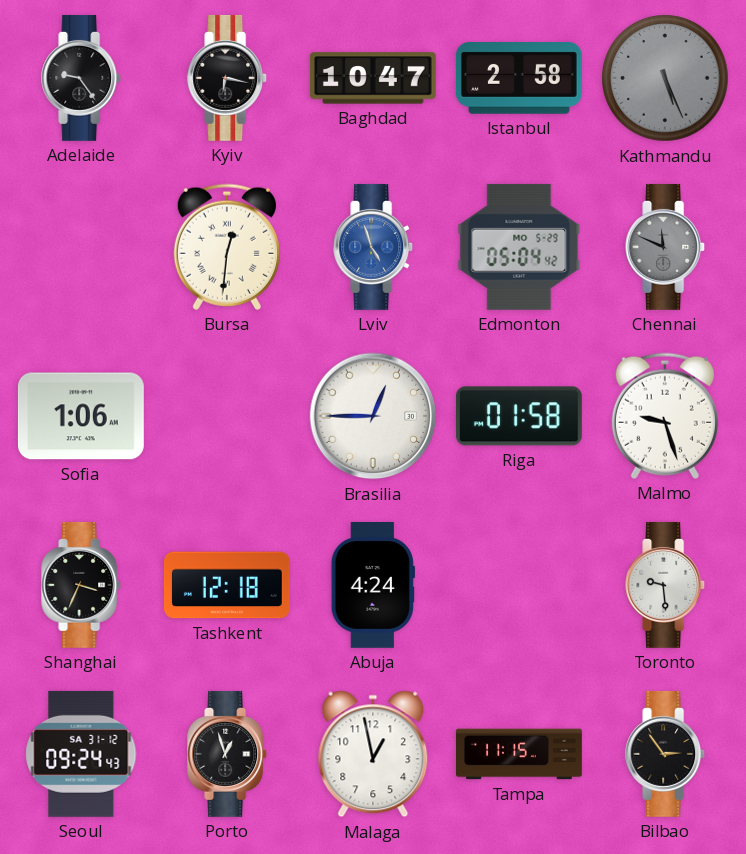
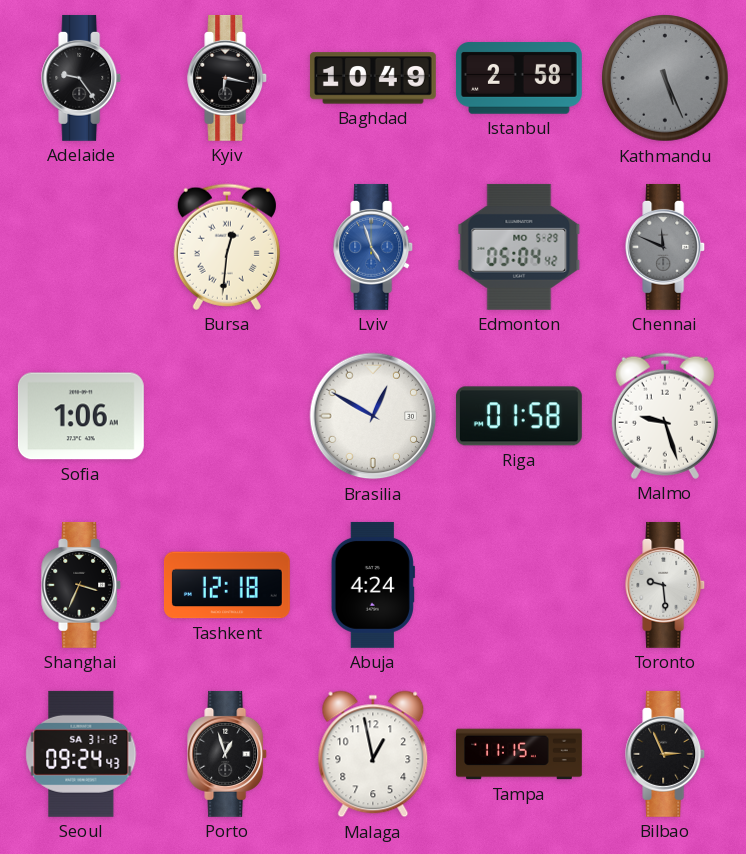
Baghdad: 10:47 -> 10:49 (373, 78)
Brasilia: 12:45 -> 12:50 (373, 416)
Bilbao: 2:54 -> 2:56 (666, 754)
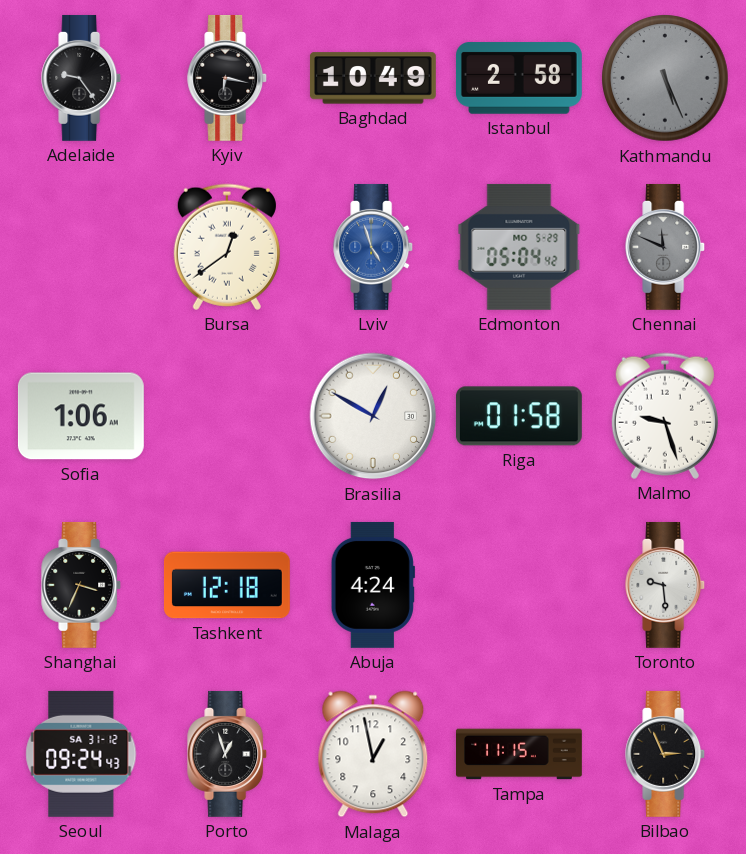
Bursa: 12:31 -> 12:39 (227, 247)
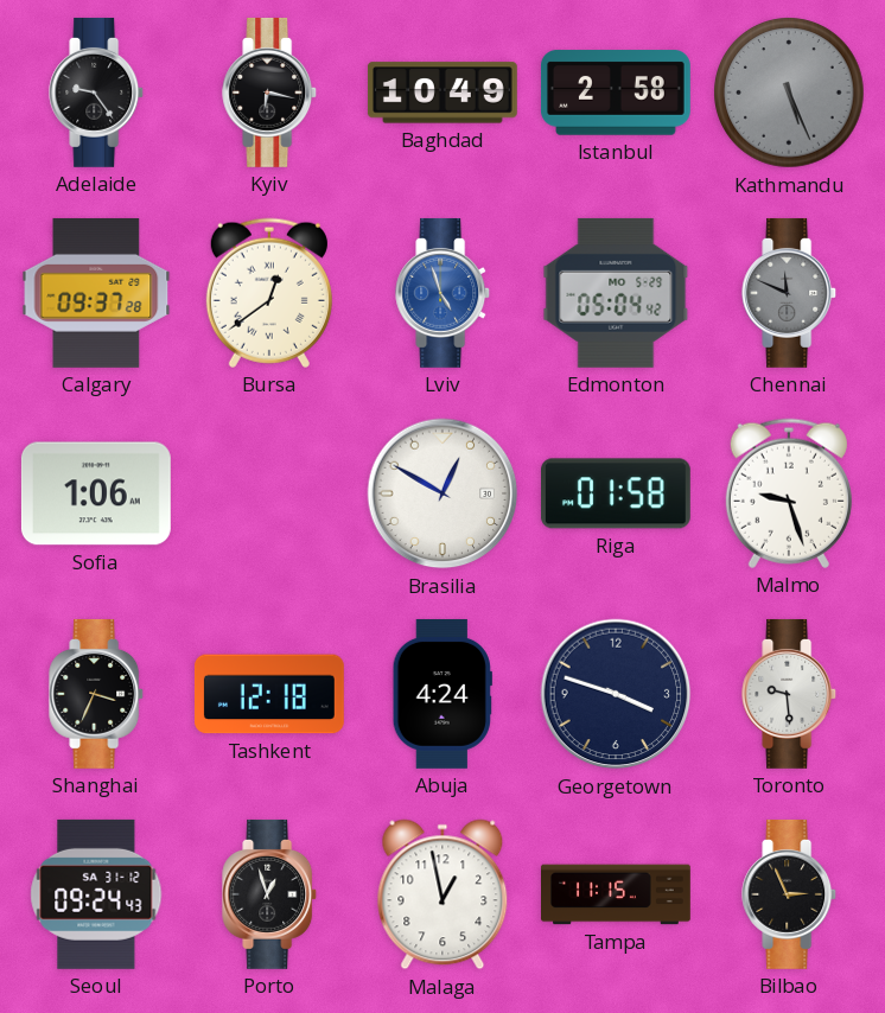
Calgary: none -> 09:37 (96, 293)
Georgetown: none -> 3:48 (616, 694)
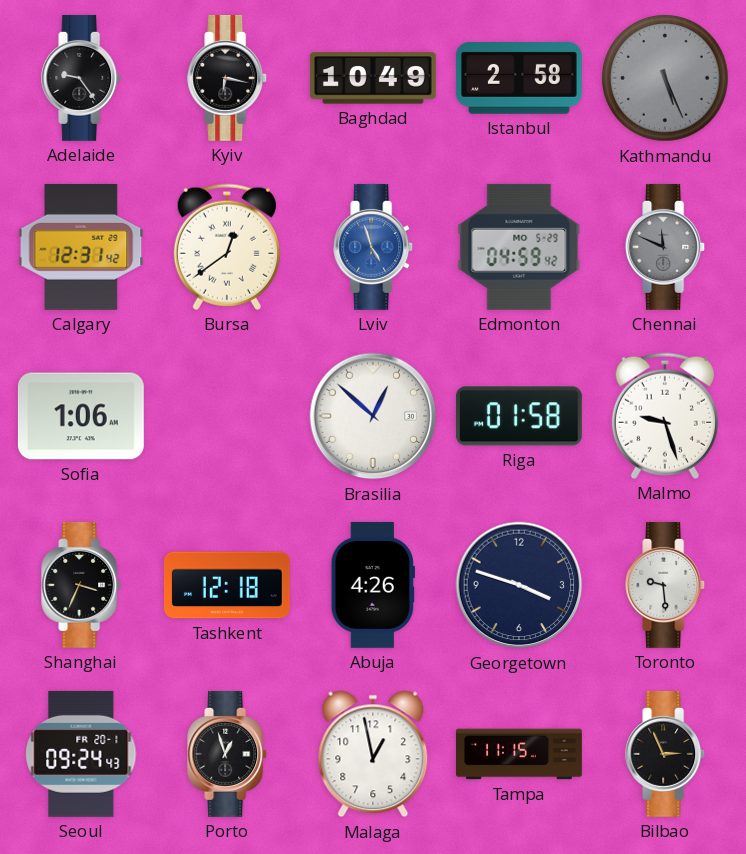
Calgary: 09:37 -> 12:31 (81, 247)
Edmonton: 05:04 -> 04:59 (519, 247)
Brasilia: 12:50 -> 12:52 (373, 416)
Abuja: 4:24 -> 4:26 (373, 585)
Seoul date: SA 31-12 -> FR 20-1 (81, 754)
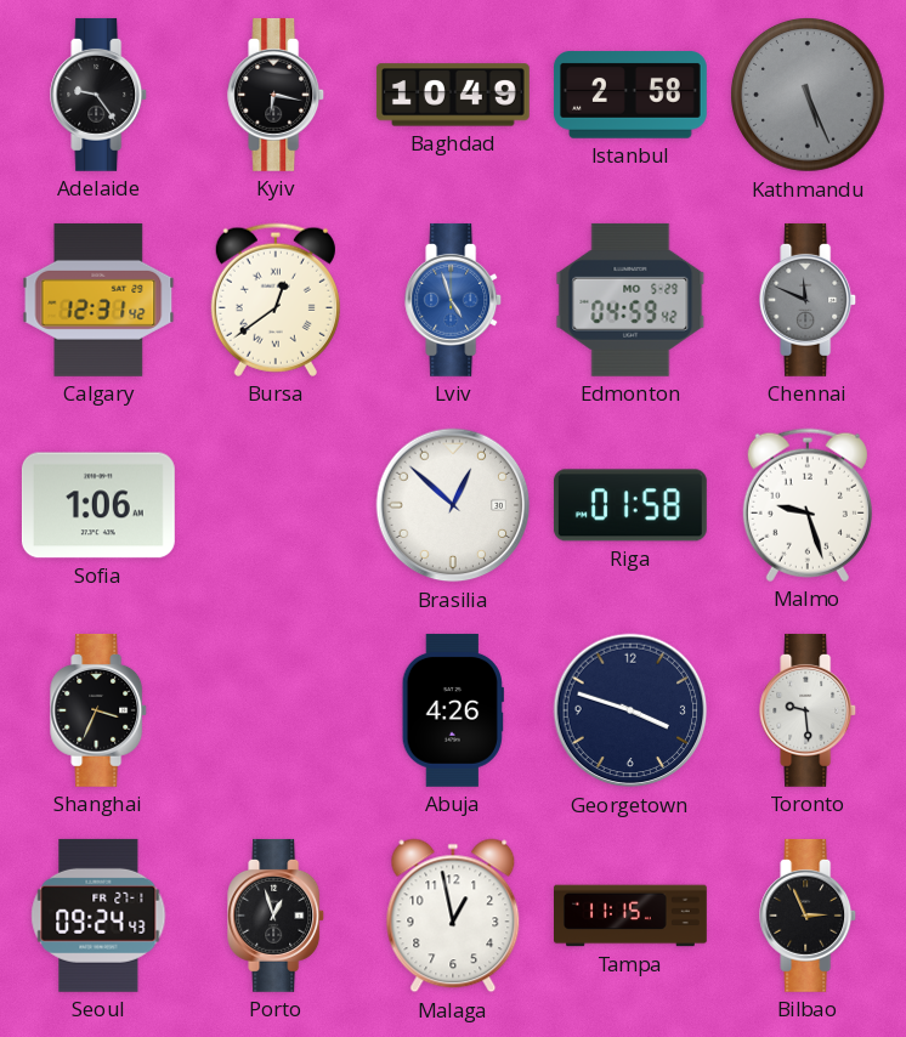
Tashkent: 12:18 -> none (227, 585)
Seoul date: FR 20-1 -> FR 27-1 (98, 916)
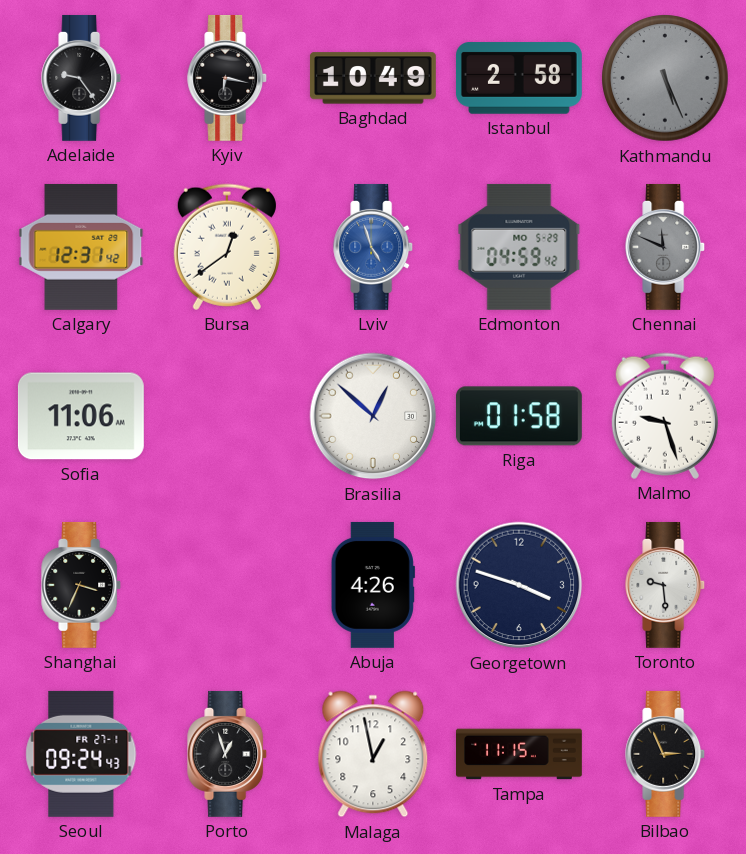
Sofia: 1:06 -> 11:06 (81, 416)
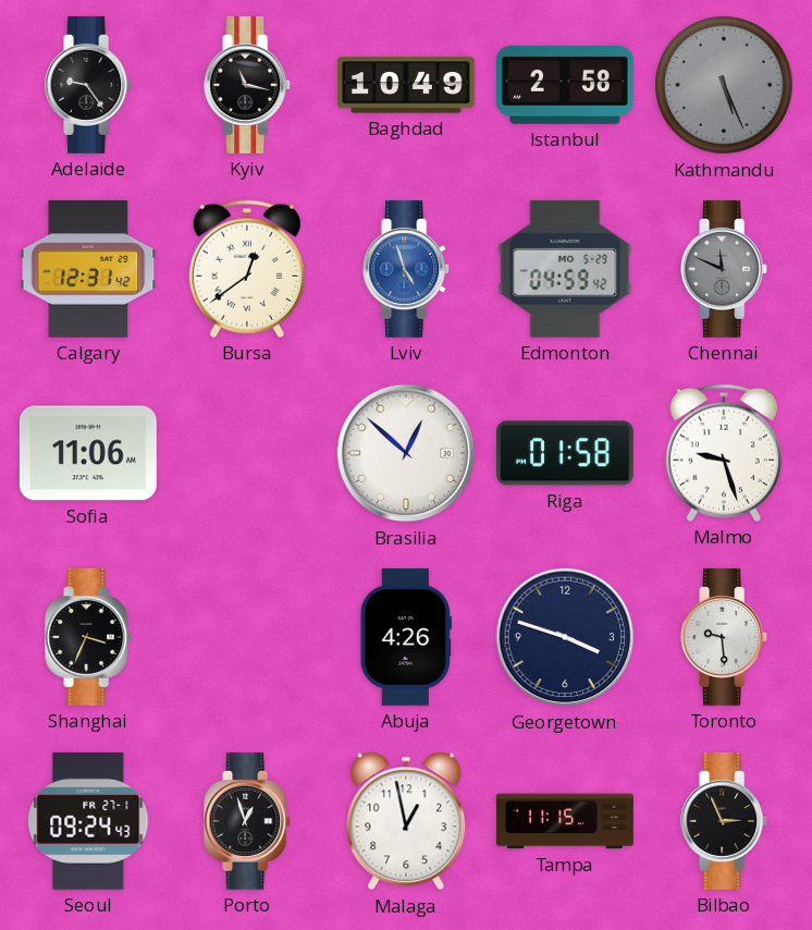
Kyiv: 6:17 -> 11:17 (248, 85)
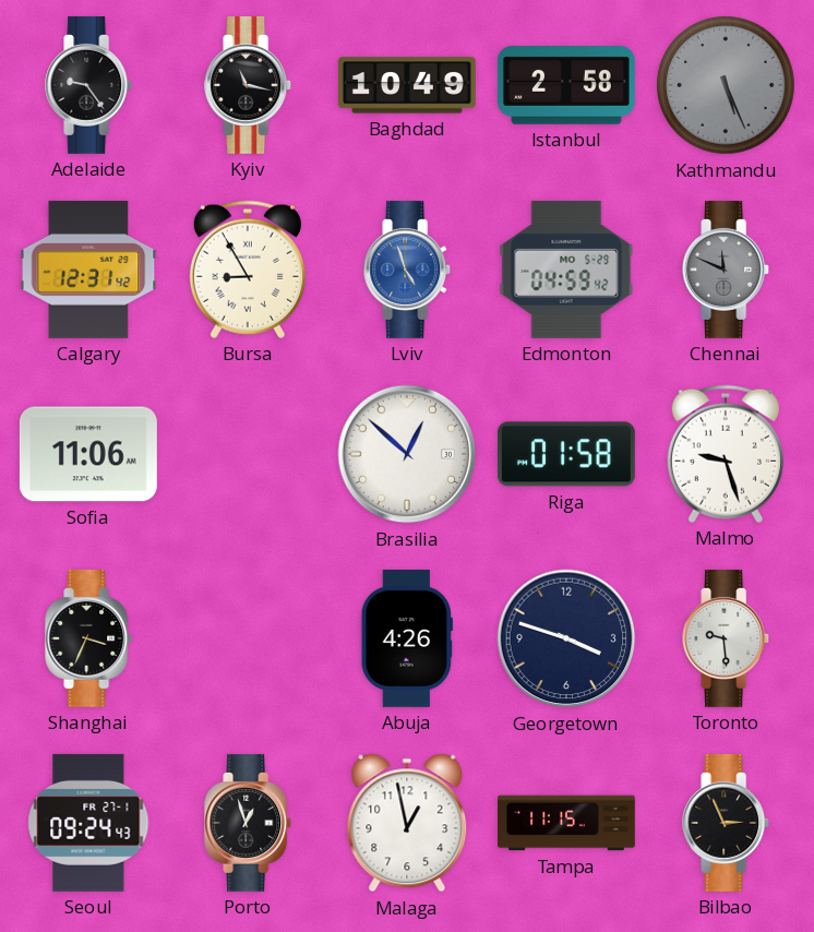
Bursa: 12:39 -> 8:55 (248, 270)
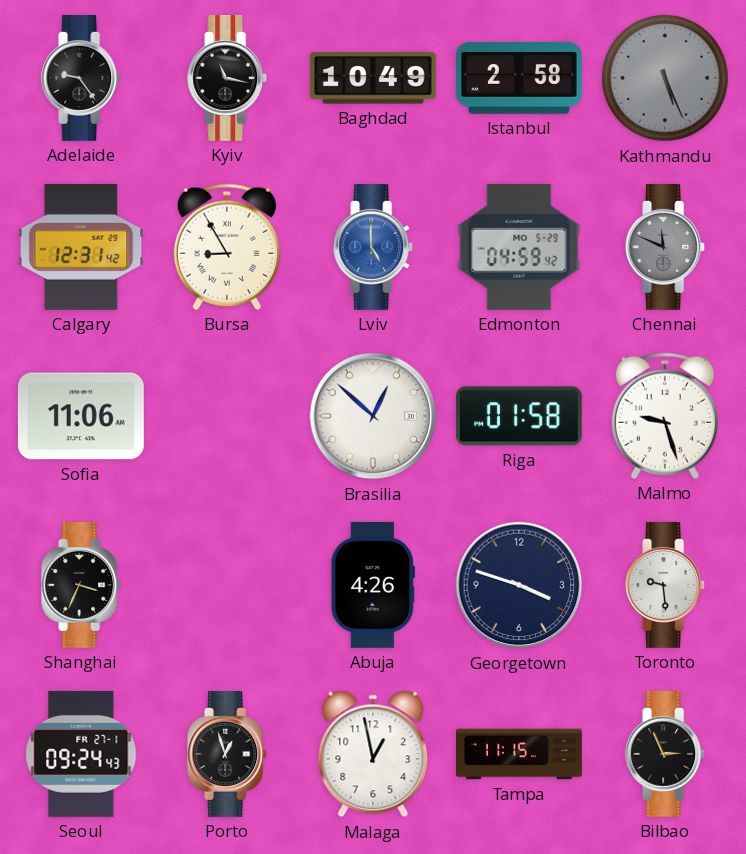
Lviv: 4:57 -> 5:00 (374, 247)
